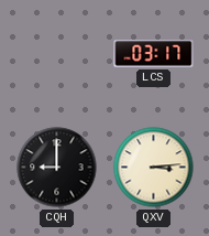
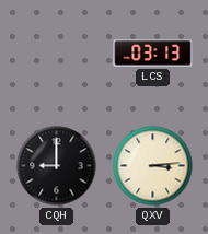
LCS: 03:17 -> 03:13 (153, 54)
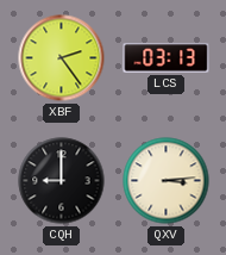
XBF: none -> 2:24 (62, 58)
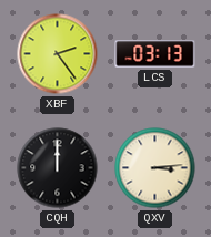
CQH: 9:00 -> 12:00 (58, 168)
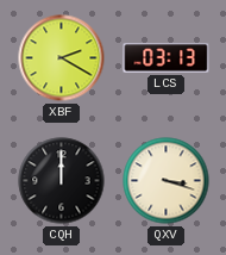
XBF: 2:24 -> 2:20 (62, 58)
QXV: 3:14 -> 3:18 (167, 181)
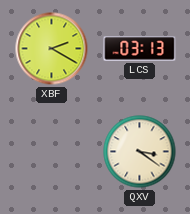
CQH: 12:00 -> none (62, 181)
QXV: 3:18 -> 3:21 (140, 152)
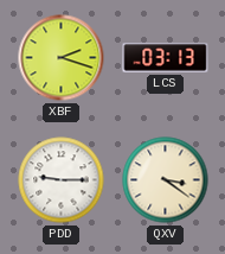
XBF: 2:20 -> 2:18 (62, 58)
PDD: none -> 9:15 (62, 180)
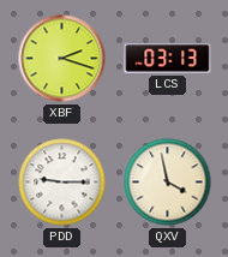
QXV: 3:21 -> 3:58 (168, 183)
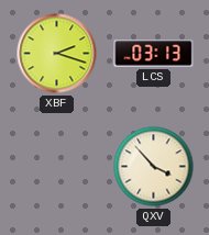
PDD: 9:15 -> none (62, 183)
QXV: 3:58 -> 3:53 (154, 167)
